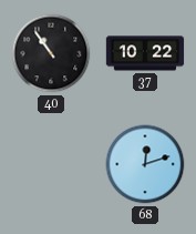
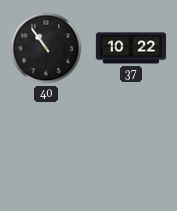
68: 12:12 -> none (145, 164)
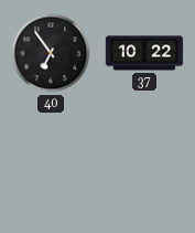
40: 10:54 -> 6:54 (51, 53)
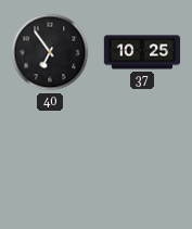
37: 10:22 -> 10:25 (142, 52)
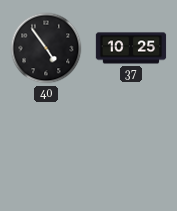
40: 6:54 -> 4:54 (46, 48)
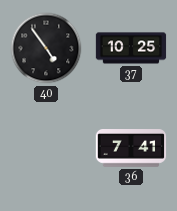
36: none -> 7:41 (131, 149)
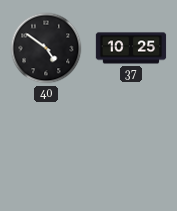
40: 4:54 -> 4:51 (46, 48)
36: 7:41 -> none (131, 149)
